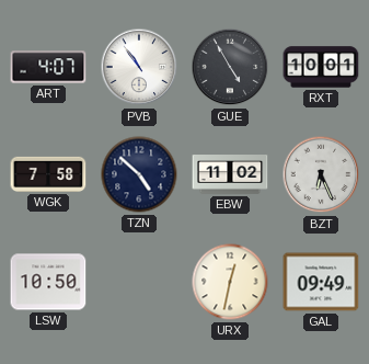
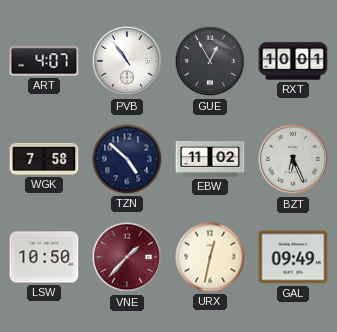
GUE: 4:55 -> 12:55 (210, 61)
VNE: none -> 1:37 (127, 257)
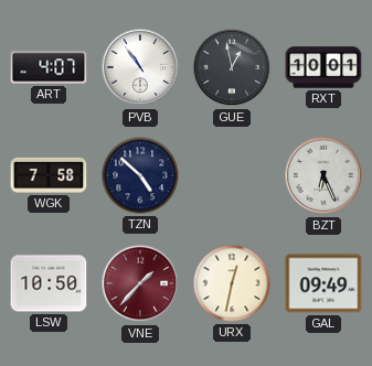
GUE: 12:55 -> 12:58 (232, 67)
EBW: 11:02 -> none (210, 160)
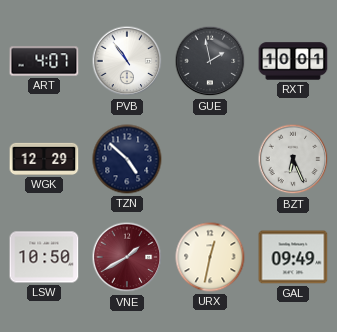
GUE: 12:58 -> 1:58 (210, 61)
WGK: 7:58 -> 12:29 (44, 159)
VNE: 1:37 -> 1:40 (127, 257)
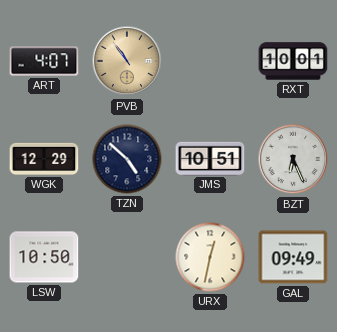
PVB dial: white -> champagne (127, 61)
GUE: 1:58 -> none (210, 61)
JMS: none -> 10:51 (210, 158)
VNE: 1:40 -> none (127, 257)
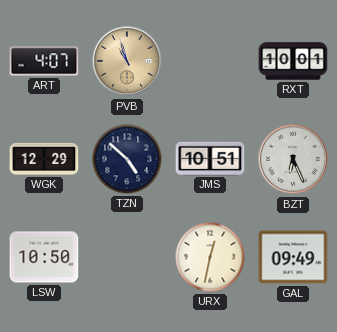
PVB: 10:54 -> 10:57 (127, 61)
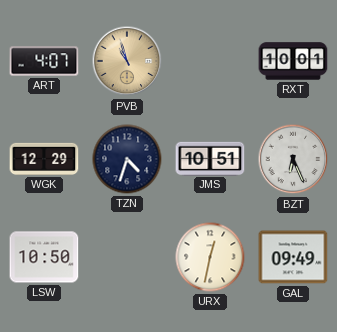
TZN: 4:52 -> 4:33 (127, 159)
